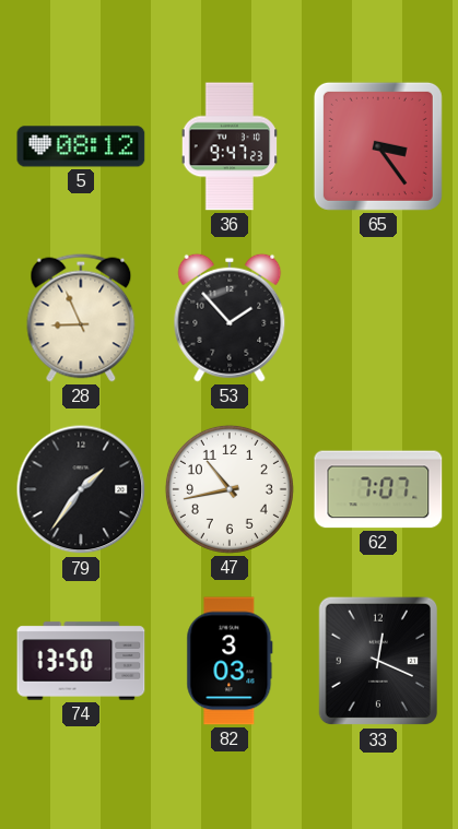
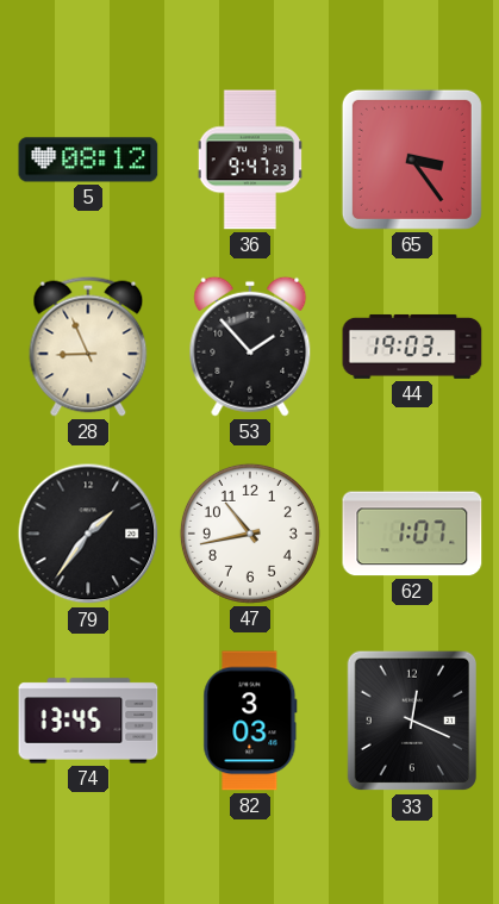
44: none -> 19:03 (412, 347)
62: 7:07 -> 1:07 (412, 534)
74: 13:50 -> 13:45 (88, 721)
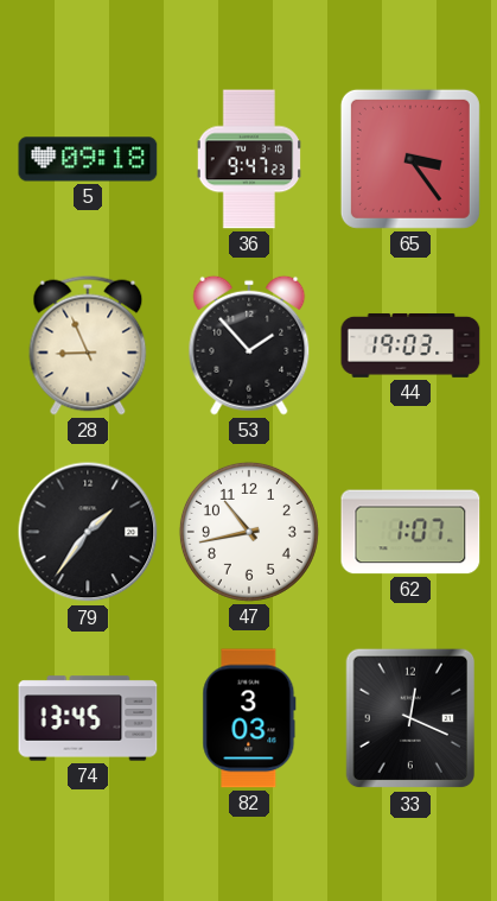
5: 08:12 -> 09:18 (88, 159)
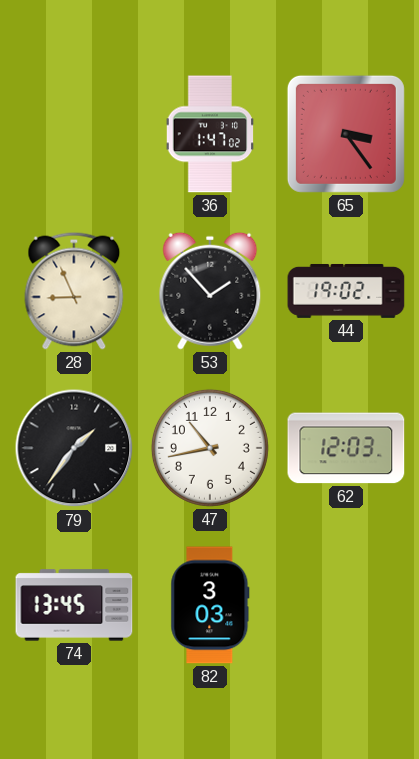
5: 09:18 -> none (88, 159)
36: 9:47 -> 1:47 (209, 134)
44: 19:03 -> 19:02 (346, 291)
62: 1:07 -> 12:03 (346, 448)
33: 12:19 -> none (410, 718)
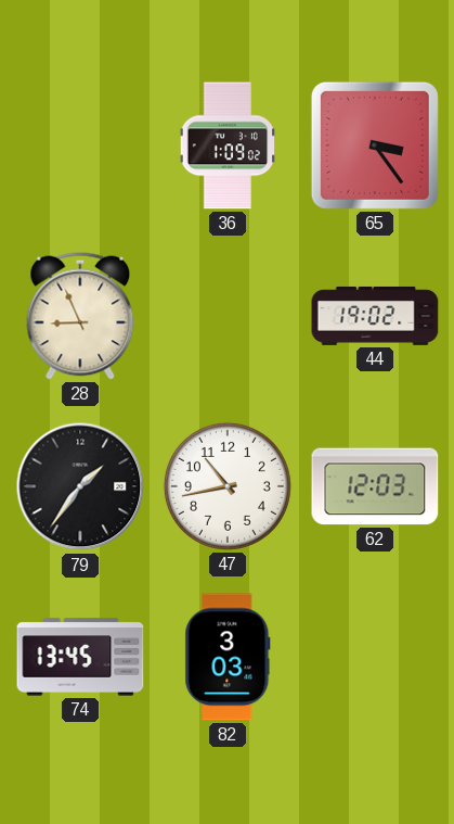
36: 1:47 -> 1:09 (226, 145)
53: 1:53 -> none (210, 291)
